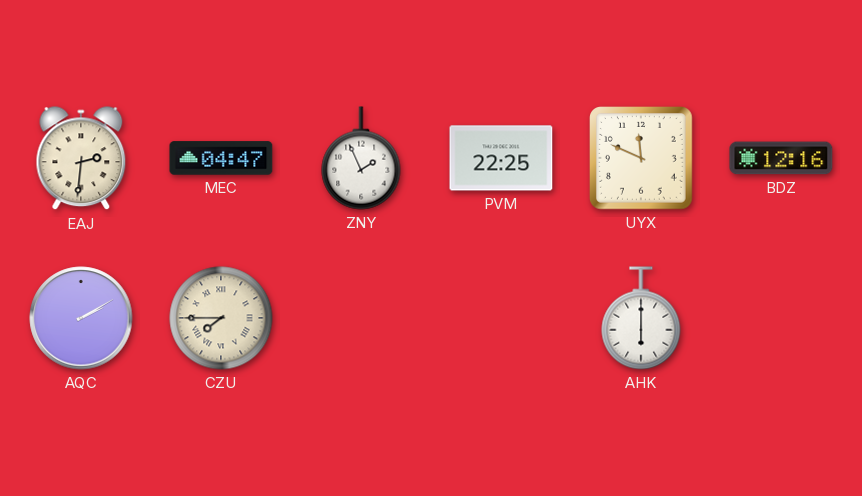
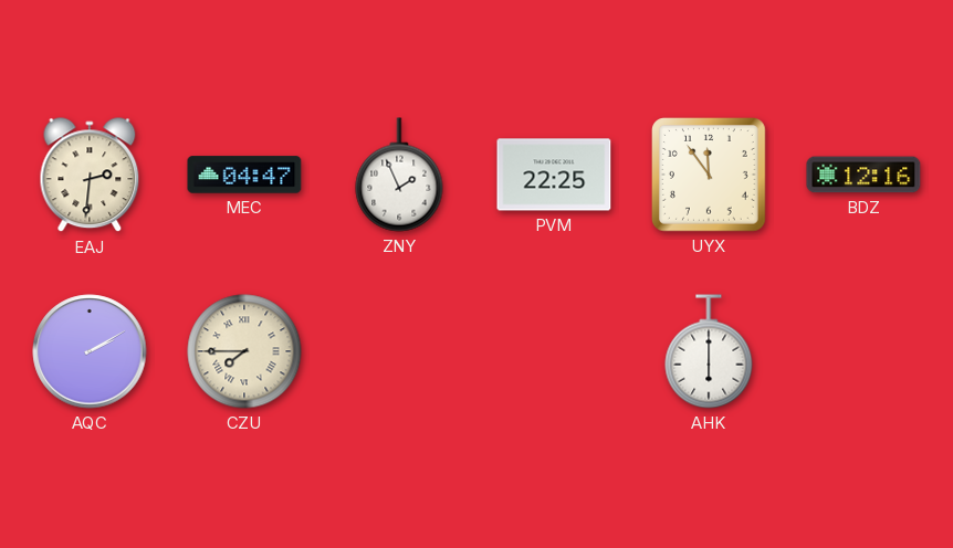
UYX: 11:49 -> 11:54 (710, 176)
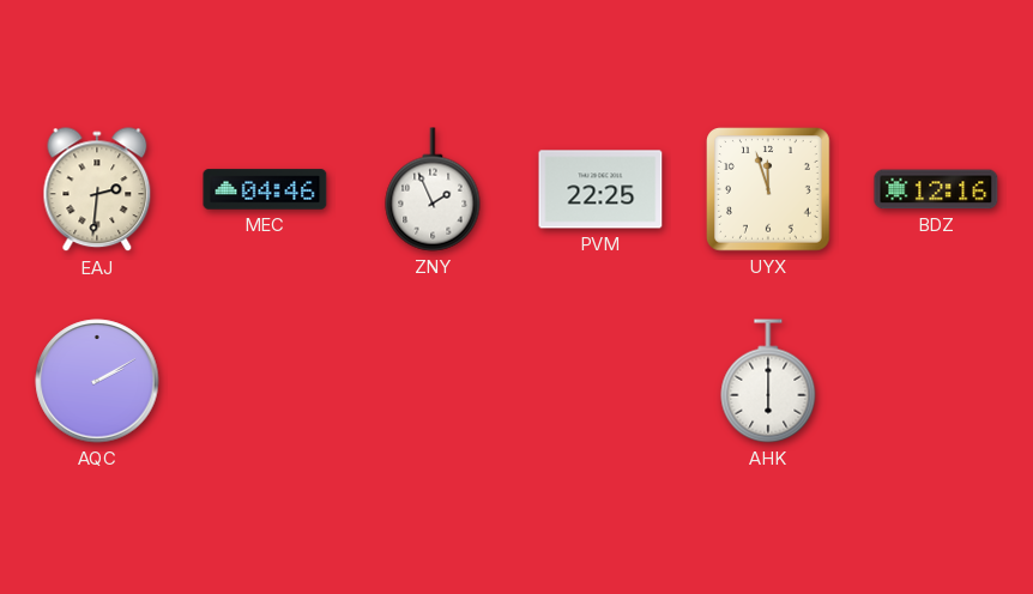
MEC: 04:47 -> 04:46 (265, 189)
UYX: 11:54 -> 11:57 (769, 190)
CZU: 7:45 -> none (244, 351)
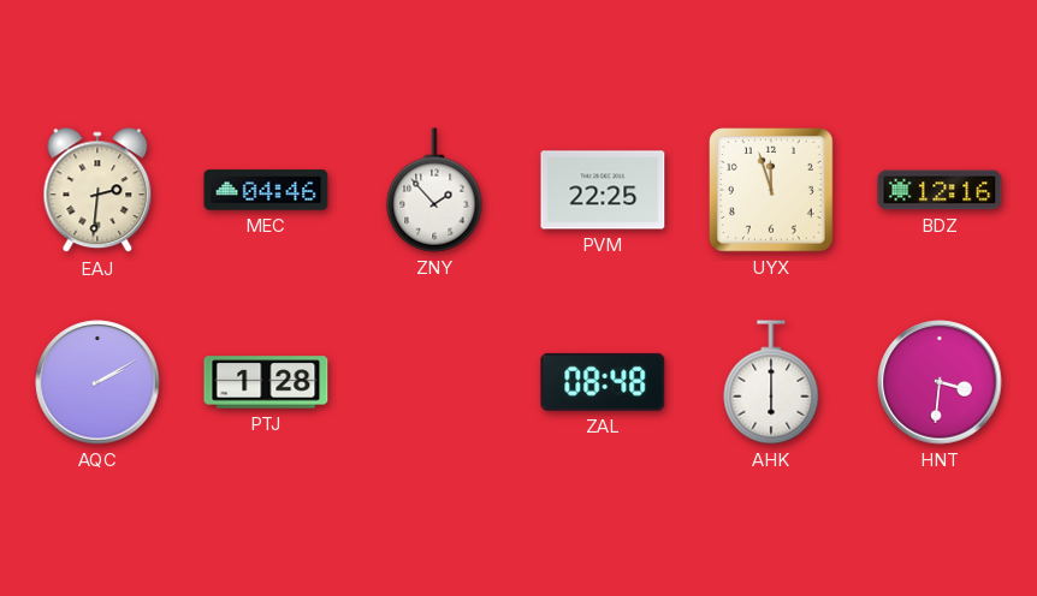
ZNY: 1:56 -> 1:53 (434, 190)
PTJ: none -> 1:28 (266, 382)
ZAL: none -> 08:48 (603, 382)
HNT: none -> 3:31 (940, 382)
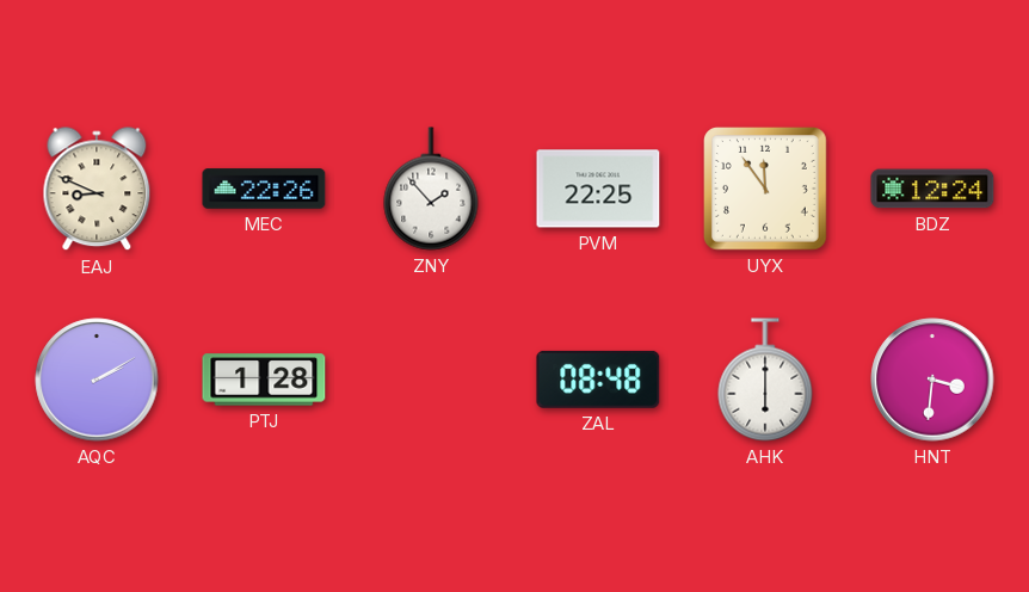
EAJ: 2:31 -> 8:49 (97, 190)
MEC: 04:46 -> 22:26 (264, 189)
UYX: 11:57 -> 11:54 (766, 190)
BDZ: 12:16 -> 12:24 (932, 189)
